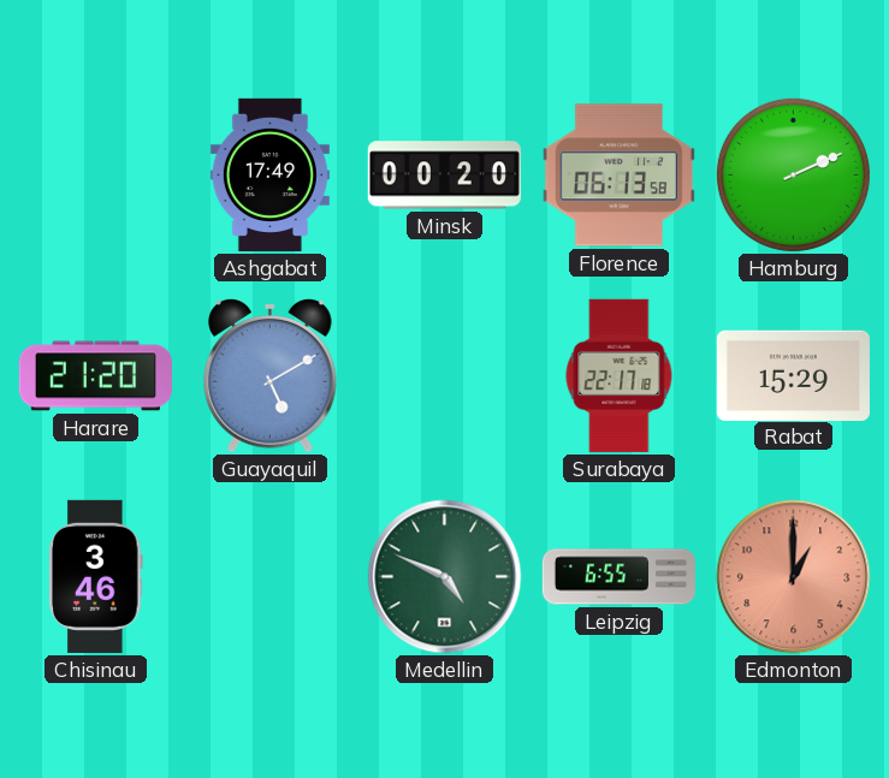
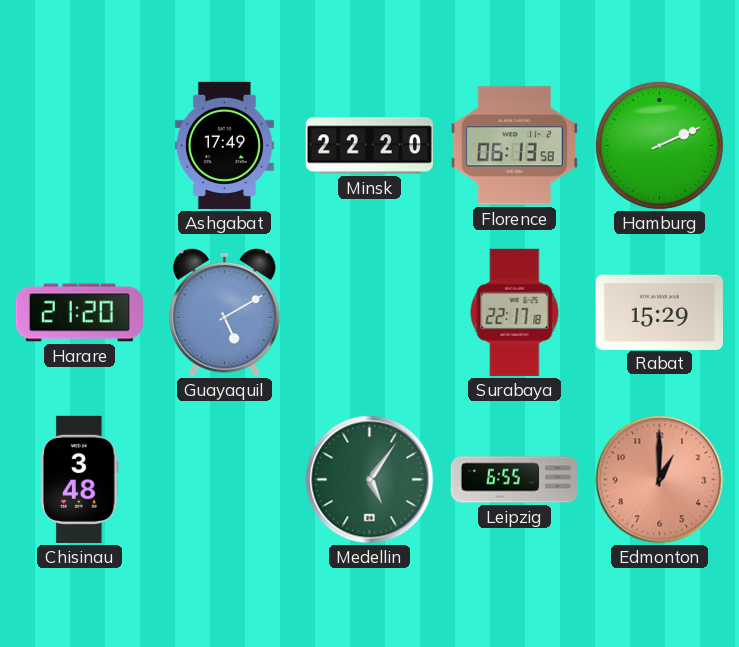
Minsk: 00:20 -> 22:20 (369, 146)
Chisinau: 3:46 -> 3:48 (80, 479)
Medellin: 4:49 -> 5:06 (370, 480)
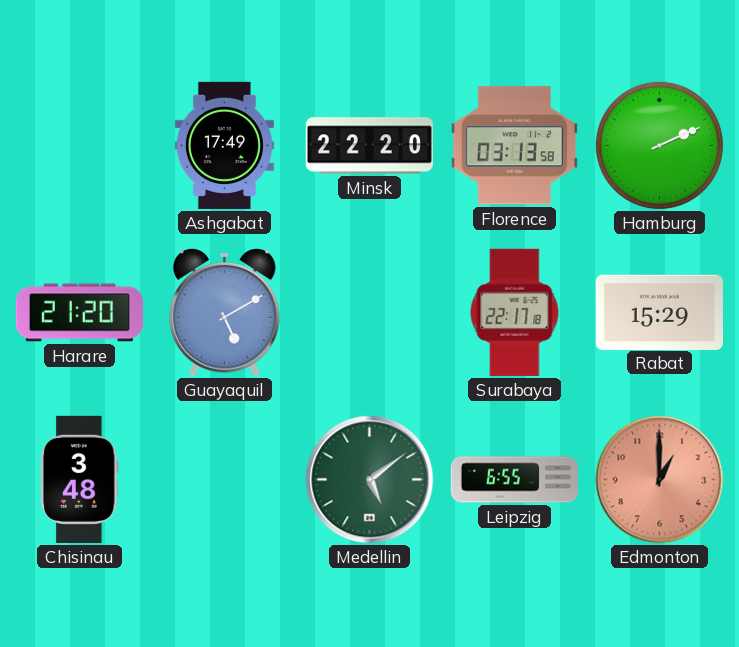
Florence: 06:13 -> 03:13 (514, 146)
Medellin: 5:06 -> 5:09 (370, 480)
